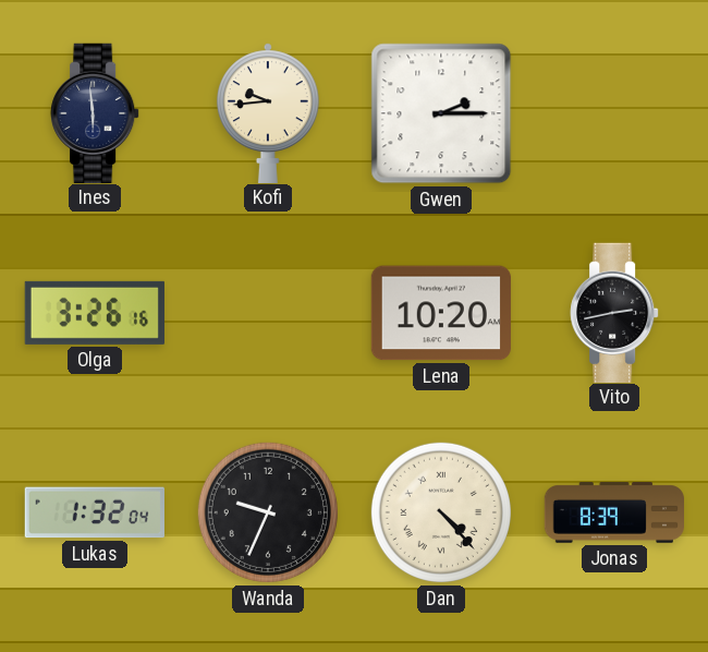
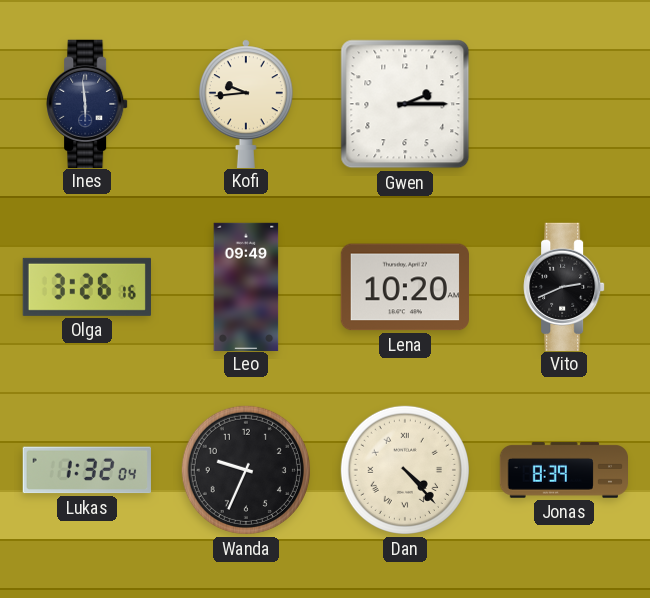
Leo: none -> 09:49 (246, 286)
Vito: 2:43 -> 2:41 (564, 286)
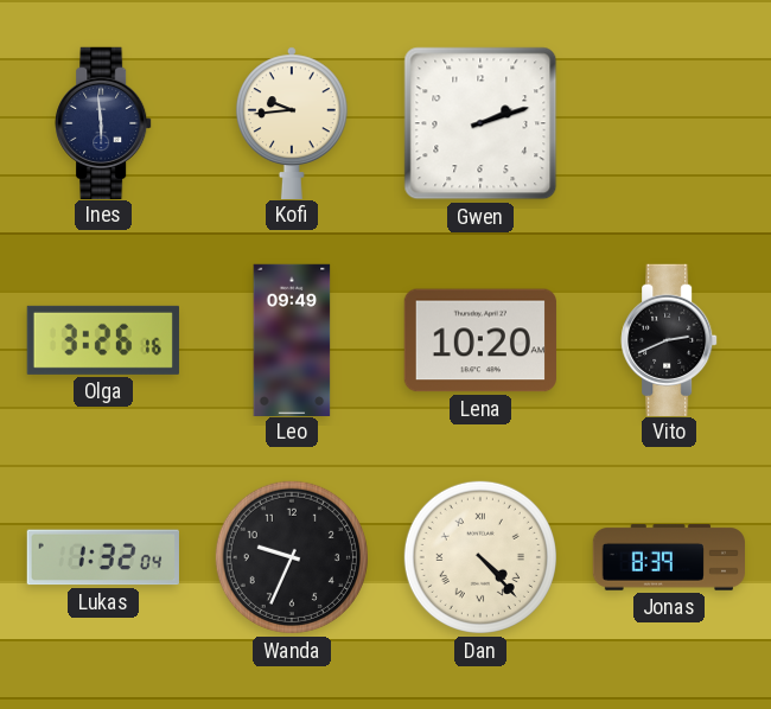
Gwen: 2:15 -> 2:12 (480, 123)
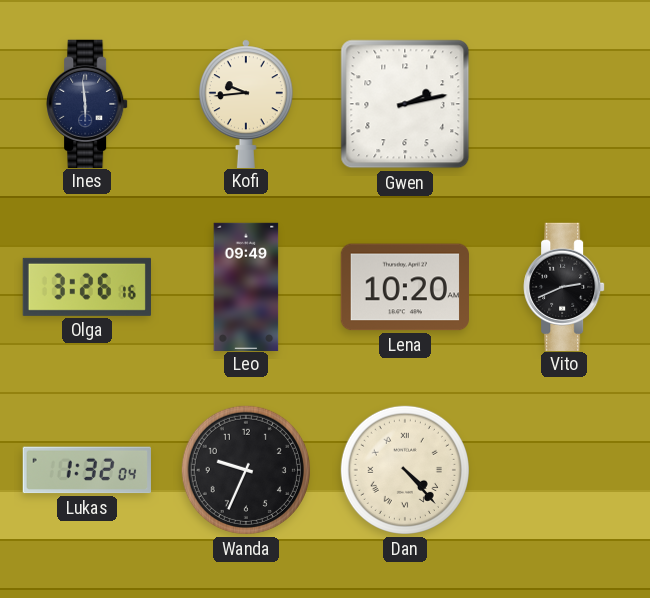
Gwen: 2:12 -> 2:13 (405, 104)
Jonas: 8:39 -> none (668, 557)
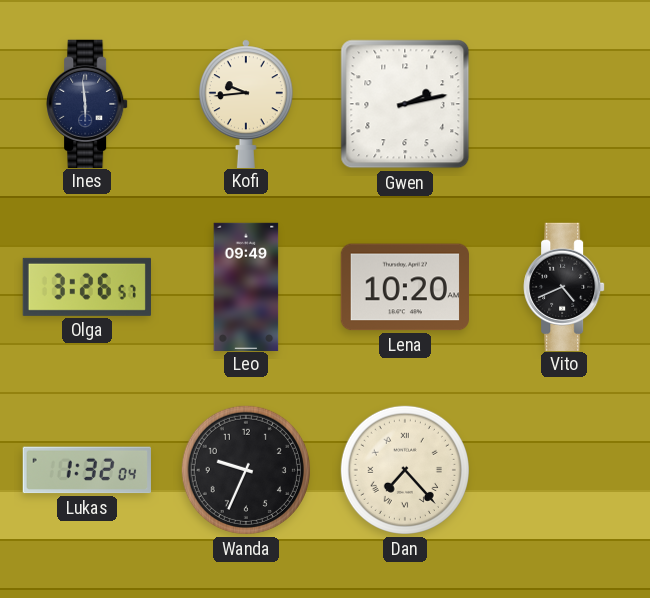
Olga: 3:26:16 -> 3:26:57 (87, 287)
Vito: 2:41 -> 4:41 (564, 286)
Dan: 4:23 -> 7:23 (405, 470)
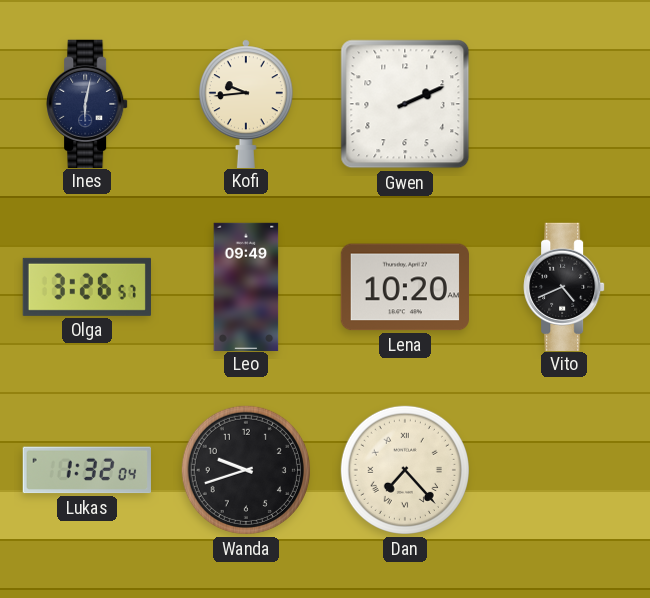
Ines: 5:59 -> 6:02 (87, 103)
Gwen: 2:13 -> 2:11 (405, 104)
Wanda: 9:34 -> 9:42 (246, 470)
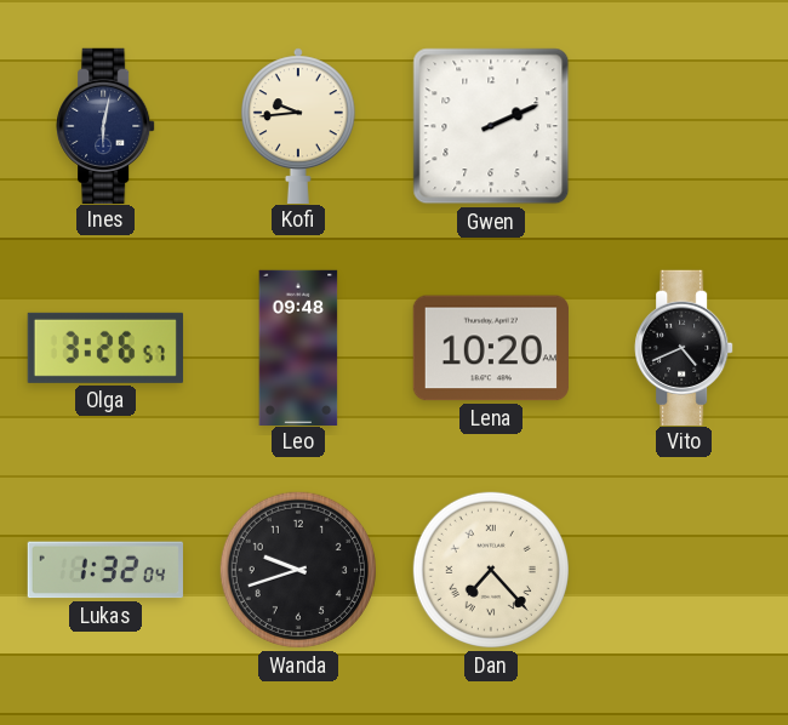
Leo: 09:49 -> 09:48 (298, 347)
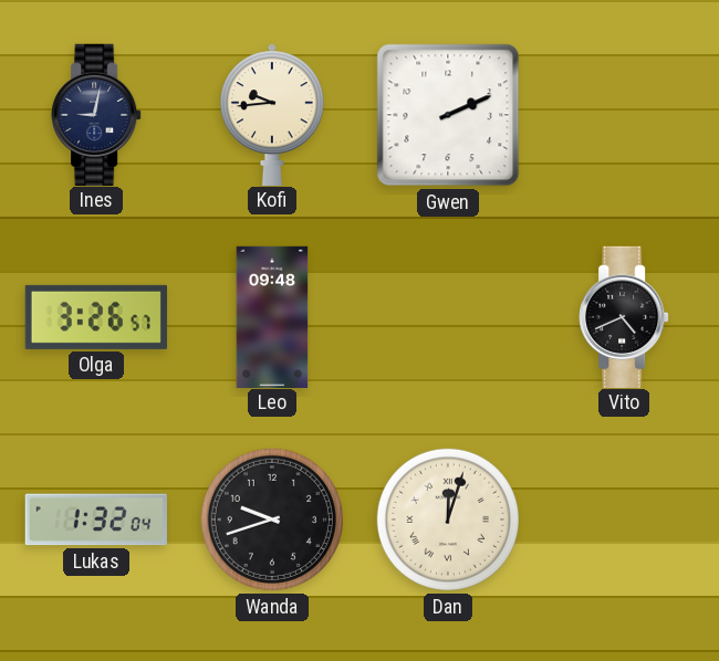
Ines: 6:02 -> 9:02 (96, 114)
Lena: 10:20 -> none (491, 348)
Dan: 7:23 -> 12:03 (448, 520)
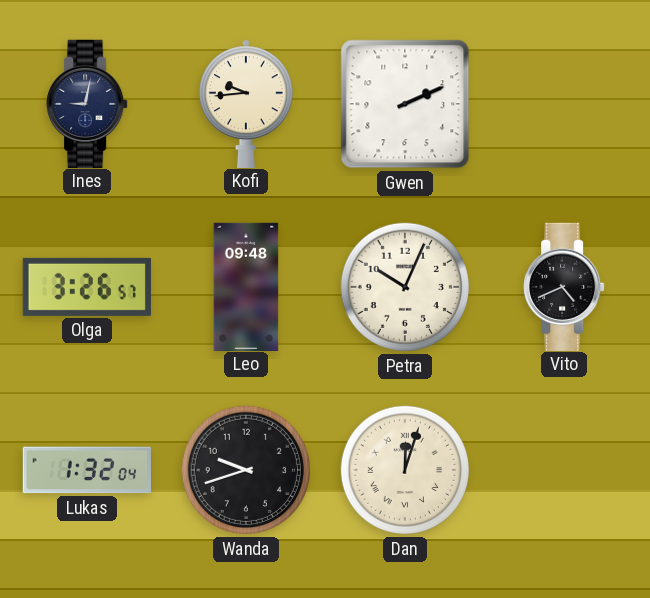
Petra: none -> 10:04 (405, 287)
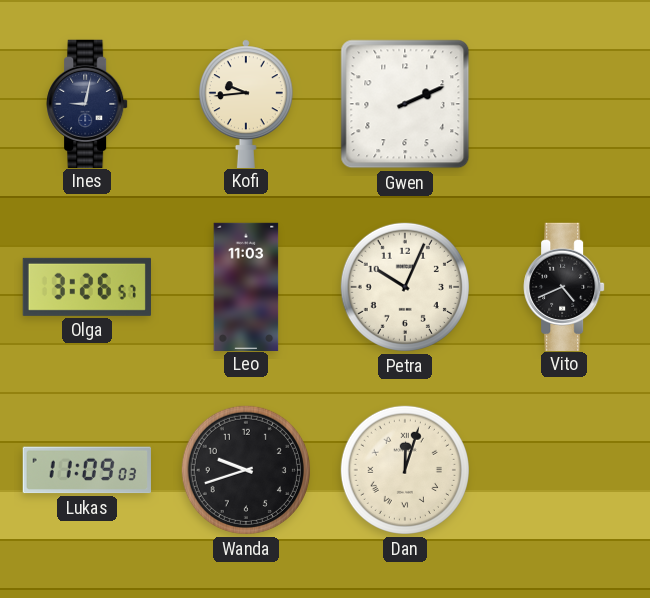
Leo: 09:48 -> 11:03 (246, 286)
Lukas: 1:32 -> 11:09 (87, 470)
